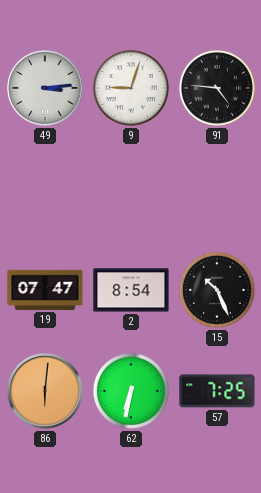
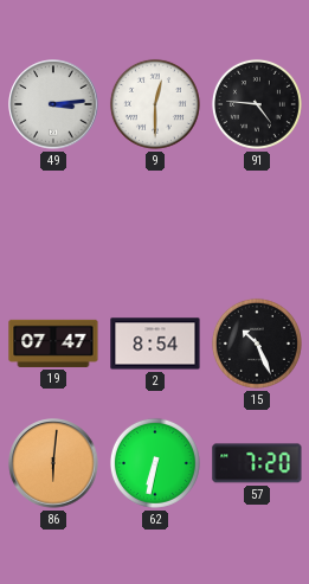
9: 9:03 -> 12:30 (155, 104)
57: 7:25 -> 7:20 (257, 463)
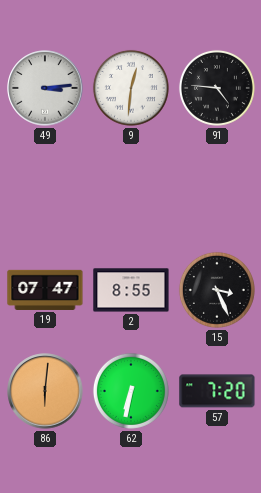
9: 12:30 -> 12:31 (131, 88)
2: 8:54 -> 8:55 (131, 290)
15: 10:26 -> 3:26 (217, 290)
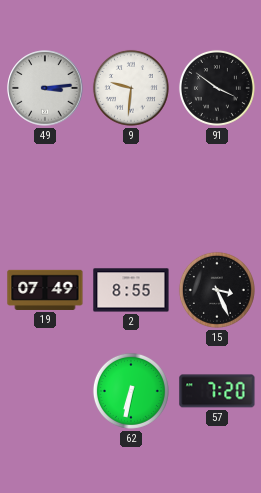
9: 12:31 -> 9:31 (131, 88)
91: 4:46 -> 3:51 (217, 88)
19: 07:47 -> 07:49 (45, 290)
86: 6:01 -> none (45, 391)
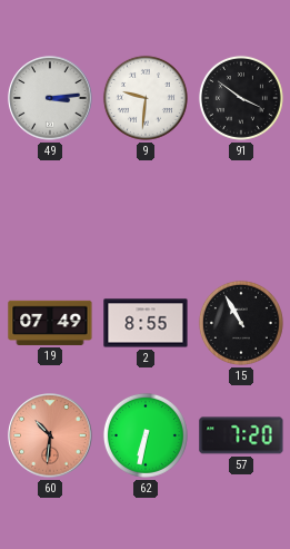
15: 3:26 -> 10:55 (241, 323)
60: none -> 10:31 (50, 435)
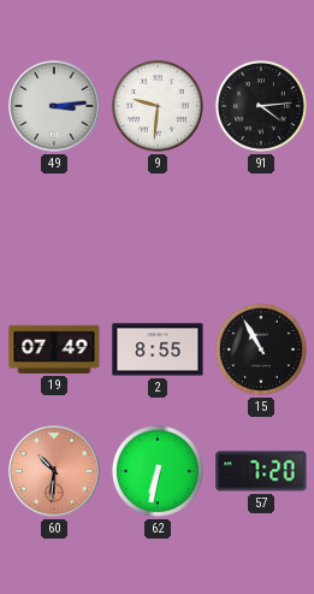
91: 3:51 -> 4:14 (261, 106)
